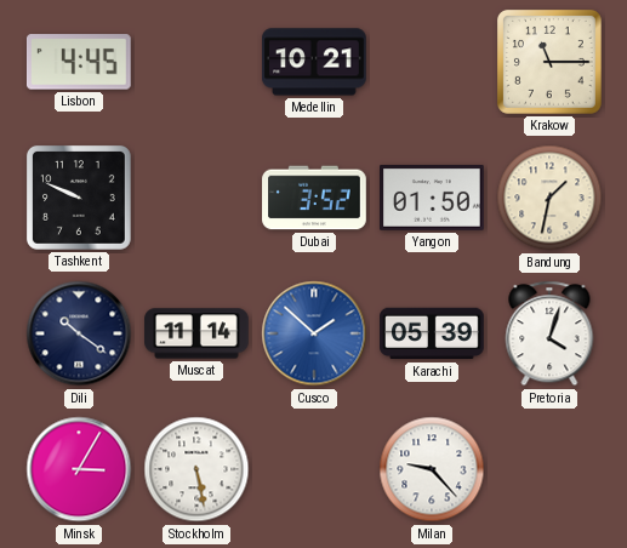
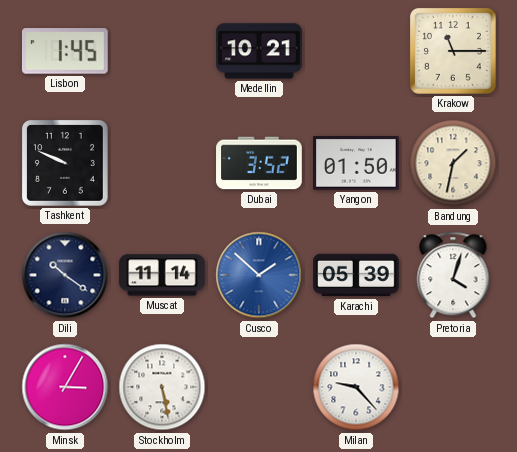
Lisbon: 4:45 -> 1:45 (65, 51)
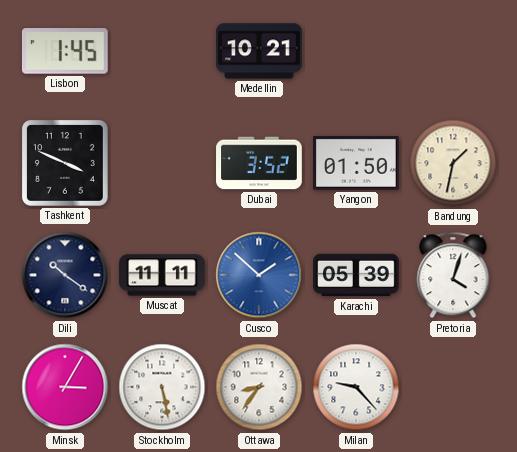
Krakow: 11:15 -> none (453, 51)
Tashkent: 9:49 -> 3:49 (65, 163)
Muscat: 11:14 -> 11:11 (162, 275)
Ottawa: none -> 8:36 (259, 387)
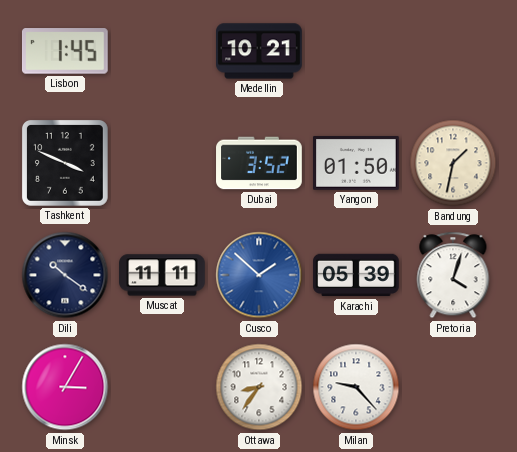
Stockholm: 5:28 -> none (162, 387)
